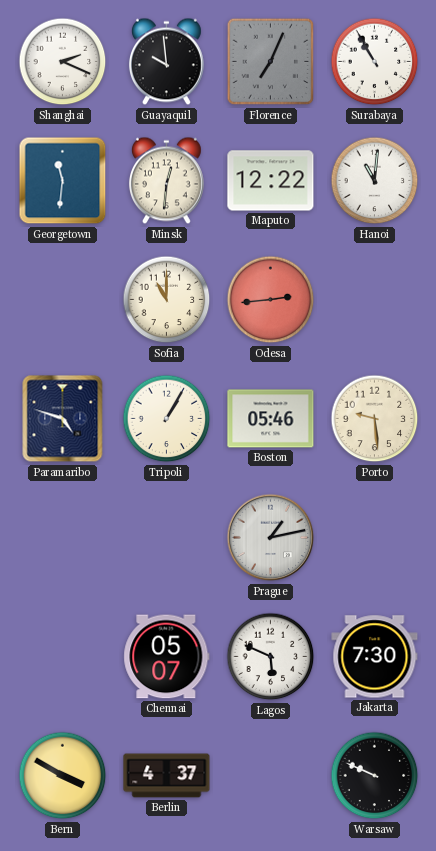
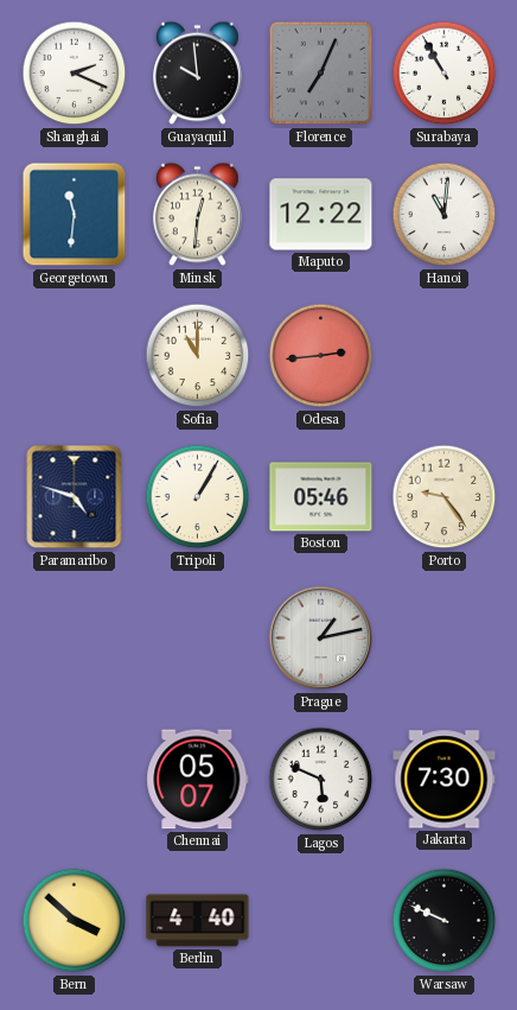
Porto: 9:29 -> 9:24 (445, 497)
Bern: 3:50 -> 3:52 (75, 921)
Berlin: 4:37 -> 4:40 (198, 921)
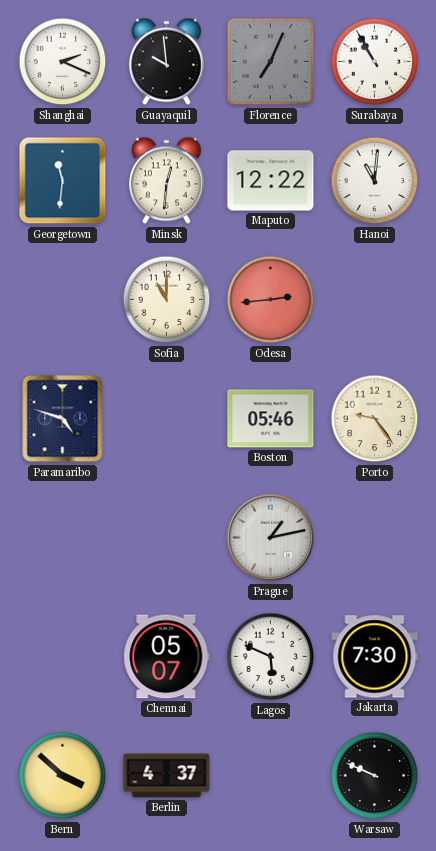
Tripoli: 1:05 -> none (198, 497)
Berlin: 4:40 -> 4:37 (167, 776)
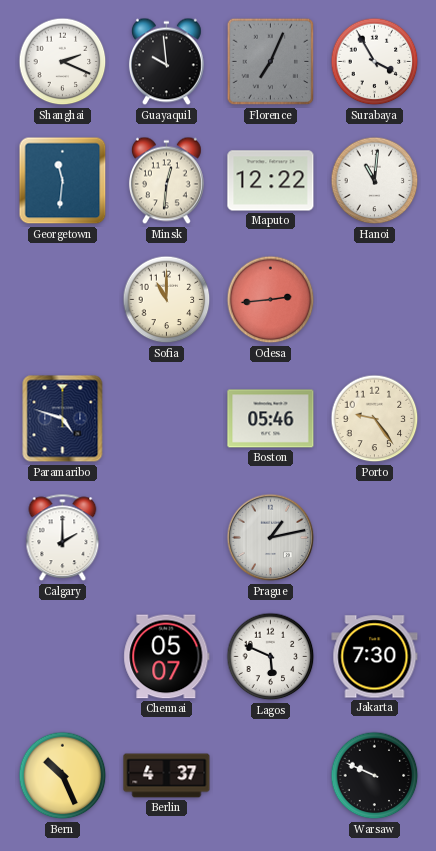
Surabaya: 10:55 -> 3:55 (375, 62)
Calgary: none -> 2:00 (63, 538)
Bern: 3:52 -> 10:26 (63, 776)
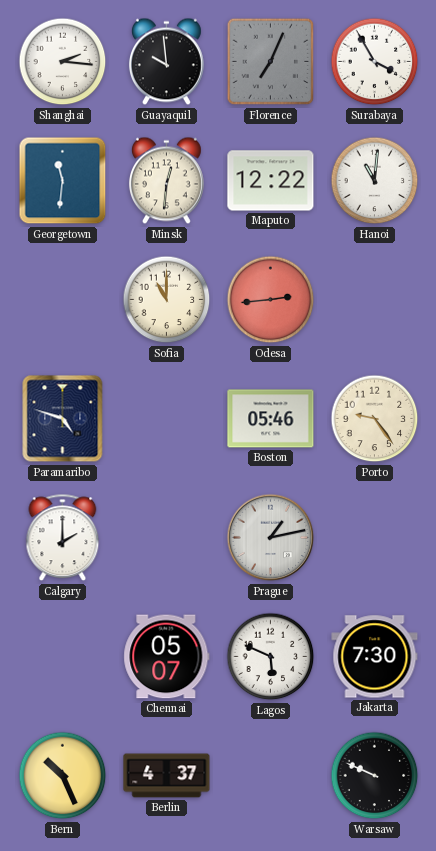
Shanghai: 2:19 -> 2:16 (63, 62)
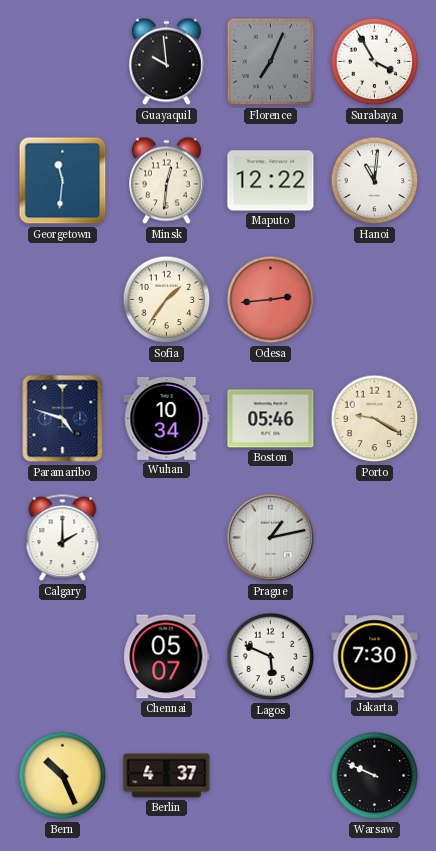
Shanghai: 2:16 -> none (63, 62)
Sofia: 11:00 -> 1:36 (167, 300)
Wuhan: none -> 10:34 (167, 418)
Porto: 9:24 -> 9:20 (375, 419)
